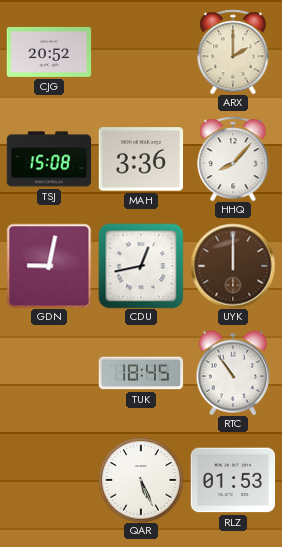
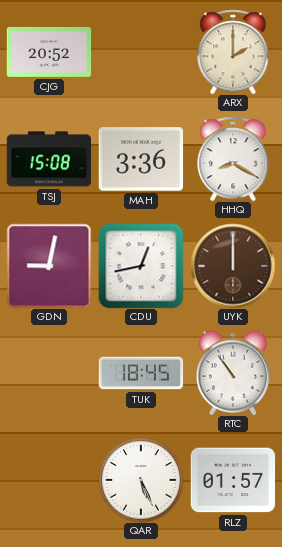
HHQ: 8:07 -> 8:20 (233, 159)
RLZ: 01:53 -> 01:57 (233, 480)
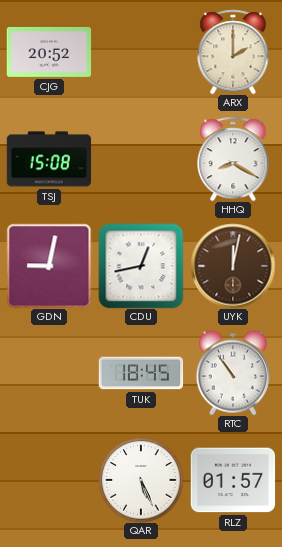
MAH: 3:36 -> none (141, 159)
UYK: 12:00 -> 12:02 (233, 266)
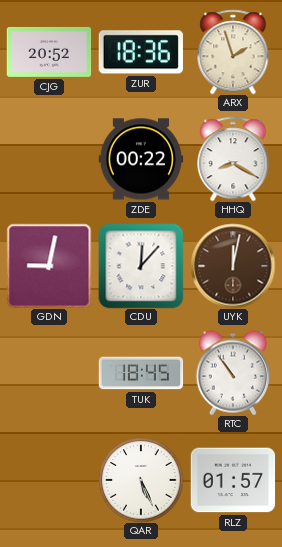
ZUR: none -> 18:36 (141, 52)
ARX: 2:00 -> 1:57 (233, 52)
TSJ: 15:08 -> none (49, 159)
ZDE: none -> 00:22 (141, 159)
CDU: 12:43 -> 12:07 (141, 266)
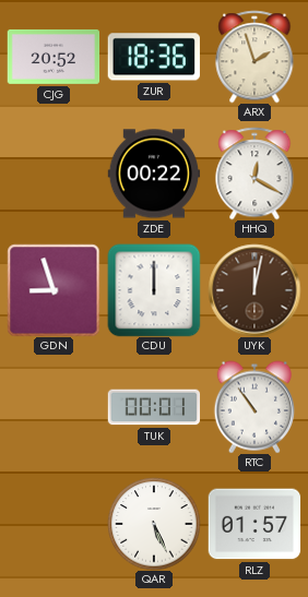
HHQ: 8:20 -> 12:20 (254, 174)
GDN: 9:02 -> 8:57 (54, 290)
CDU: 12:07 -> 12:00 (154, 290)
TUK: 18:45 -> 00:01 (154, 407)
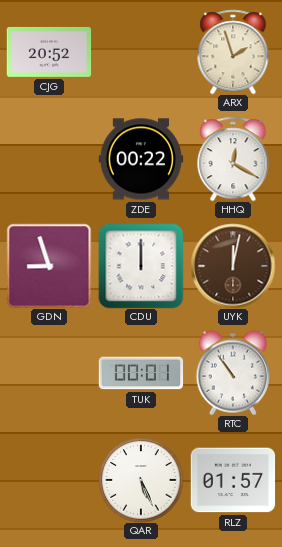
ZUR: 18:36 -> none (154, 57)
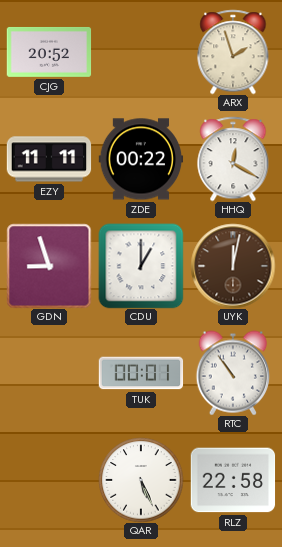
EZY: none -> 11:11 (49, 159)
CDU: 12:00 -> 1:00 (141, 266)
RLZ: 01:57 -> 22:58 (233, 480)
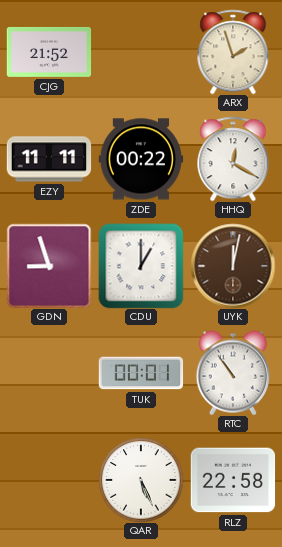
CJG: 20:52 -> 21:52 (49, 52)
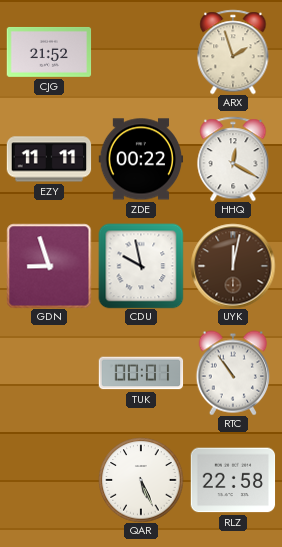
CDU: 1:00 -> 9:58 (141, 266)
